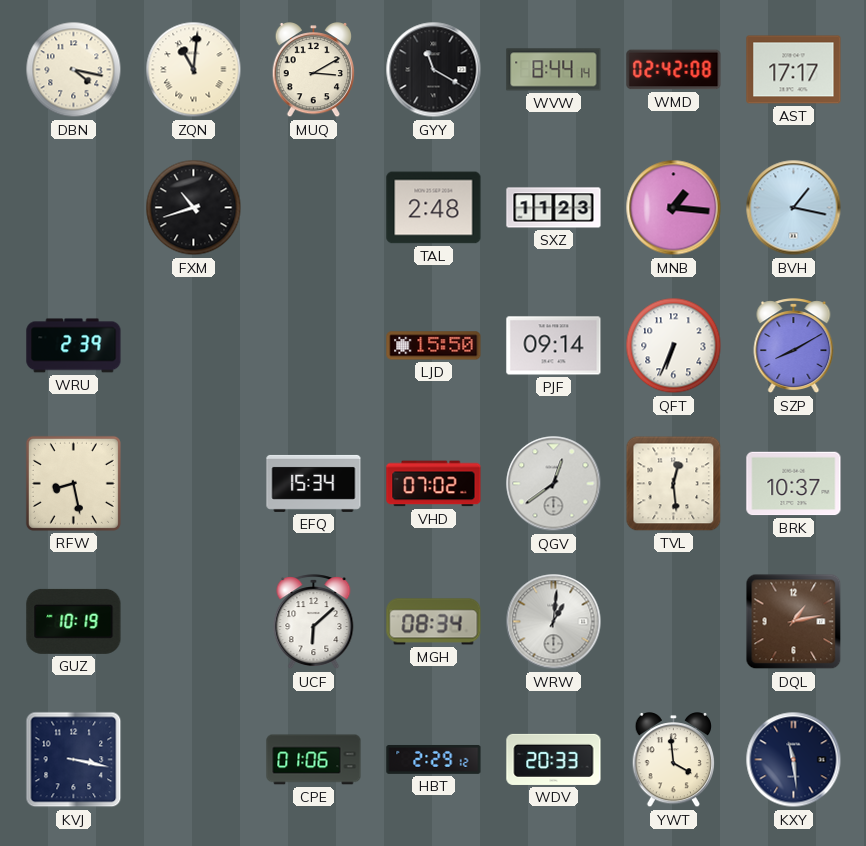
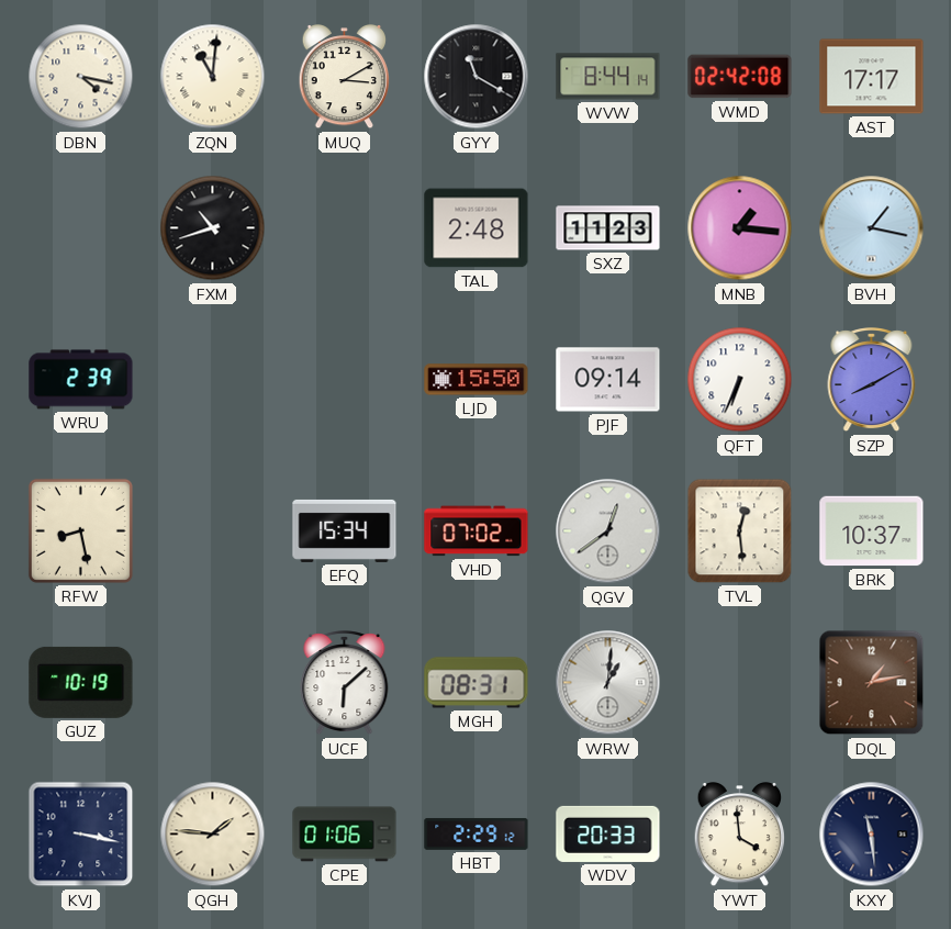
MGH: 08:34 -> 08:31 (477, 683)
QGH: none -> 1:46 (213, 835)
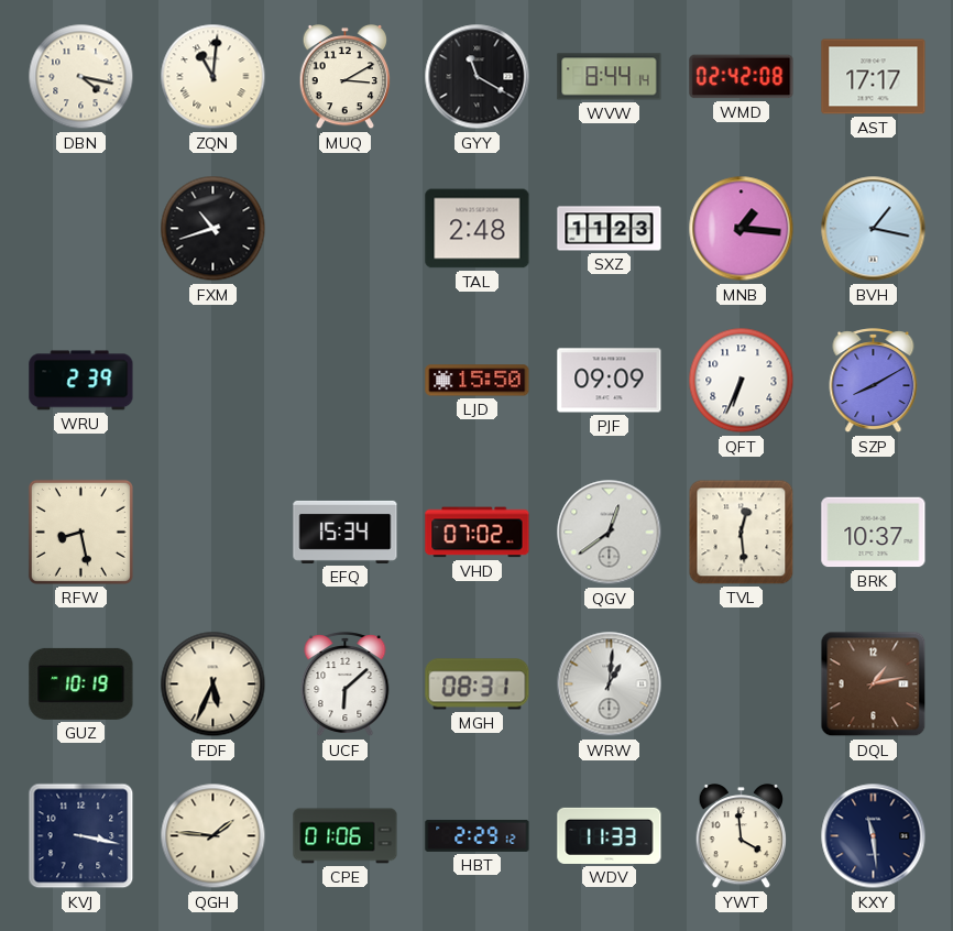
PJF: 09:14 -> 09:09 (610, 381)
FDF: none -> 5:34 (213, 684)
WDV: 20:33 -> 11:33 (610, 835)
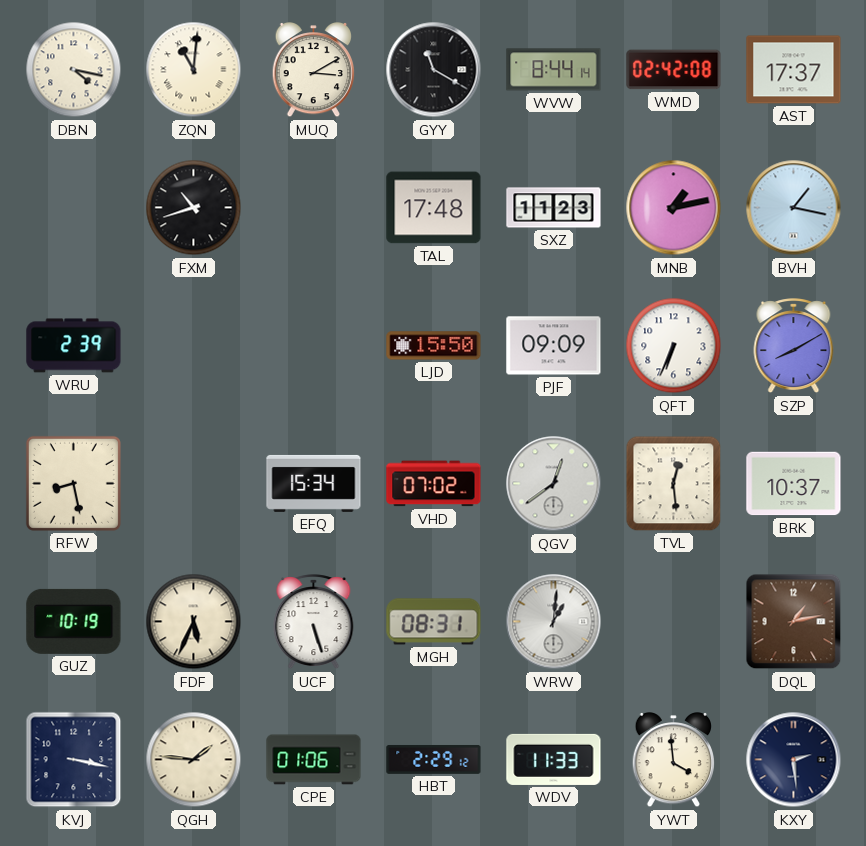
AST: 17:17 -> 17:37 (794, 70)
TAL: 2:48 -> 17:48 (434, 208)
MNB: 1:16 -> 1:13 (674, 208)
UCF: 6:08 -> 5:27 (314, 622)
KXY: 11:29 -> 2:29 (794, 760)
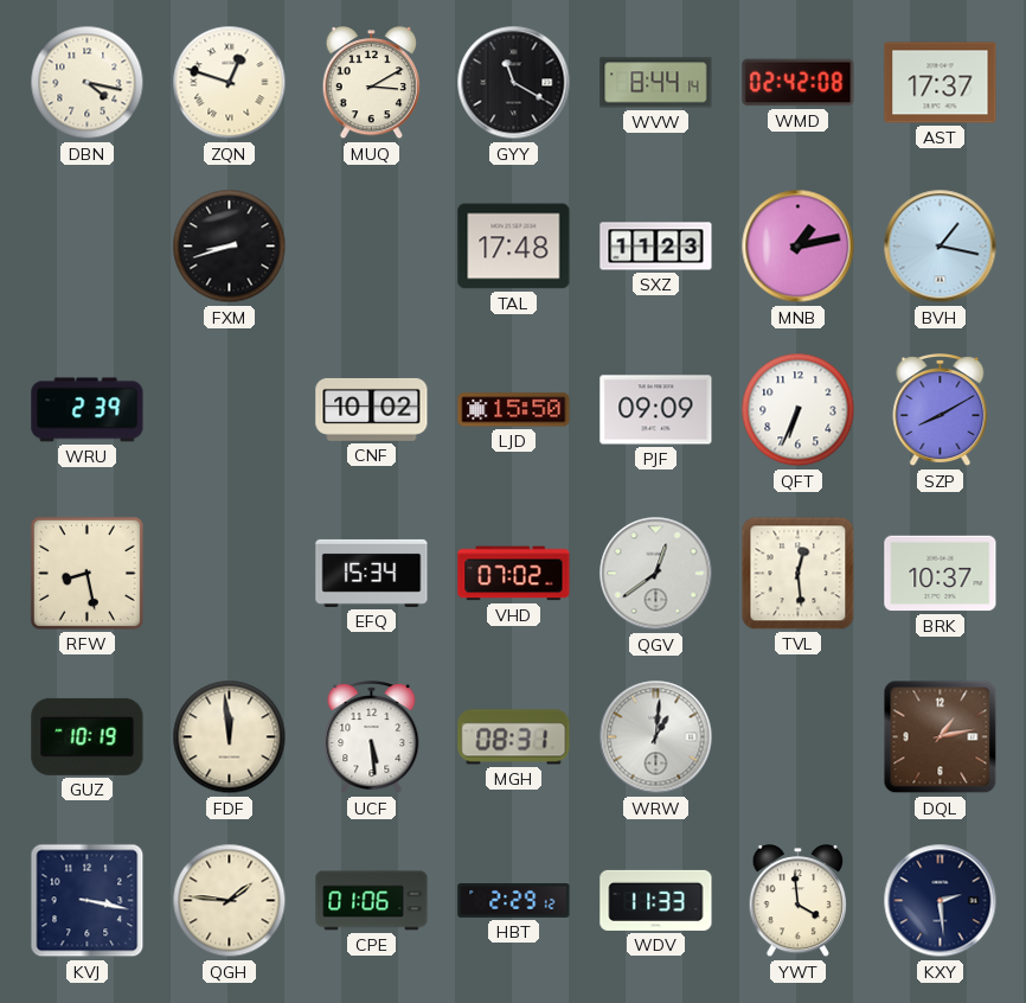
ZQN: 11:01 -> 12:48 (230, 83)
FXM: 10:42 -> 8:42 (230, 247)
CNF: none -> 10:02 (372, 409)
FDF: 5:34 -> 11:59 (230, 737)
UCF: 5:27 -> 5:29 (372, 737)
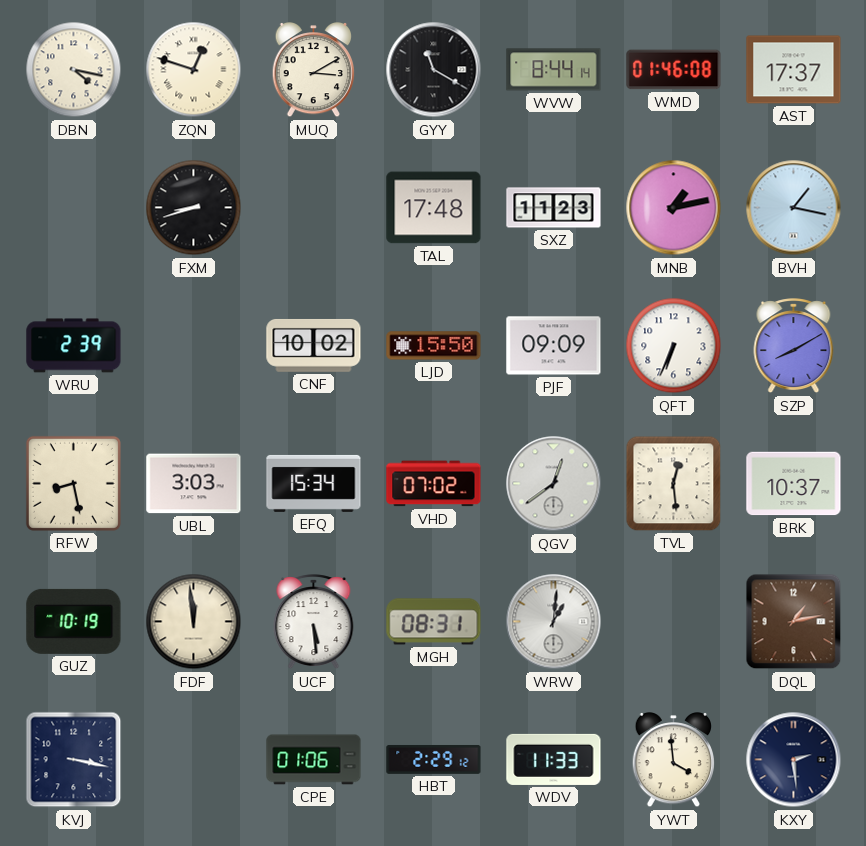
WMD: 02:42 -> 01:46 (674, 70)
UBL: none -> 3:03 (194, 484)
QGH: 1:46 -> none (230, 901)
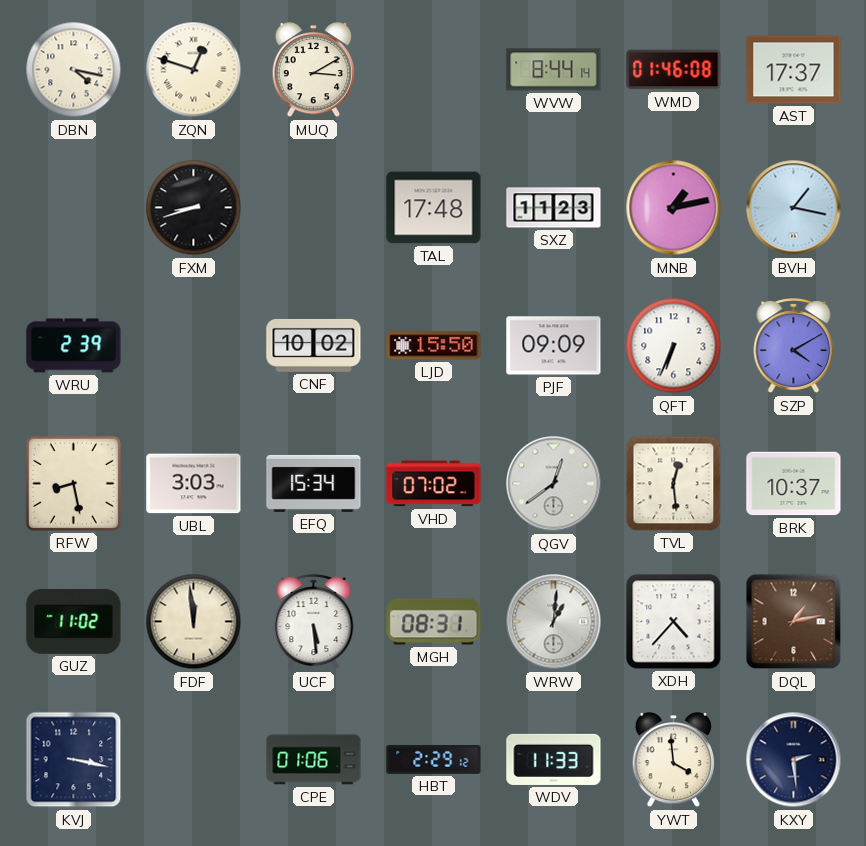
GYY: 11:20 -> none (434, 70)
SZP: 8:10 -> 4:10 (794, 346)
GUZ: 10:19 -> 11:02 (74, 621)
XDH: none -> 4:37 (674, 622)
